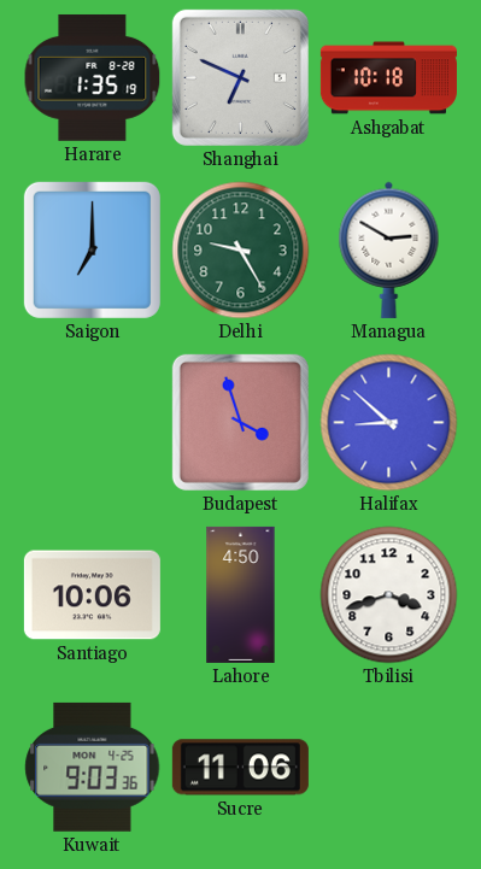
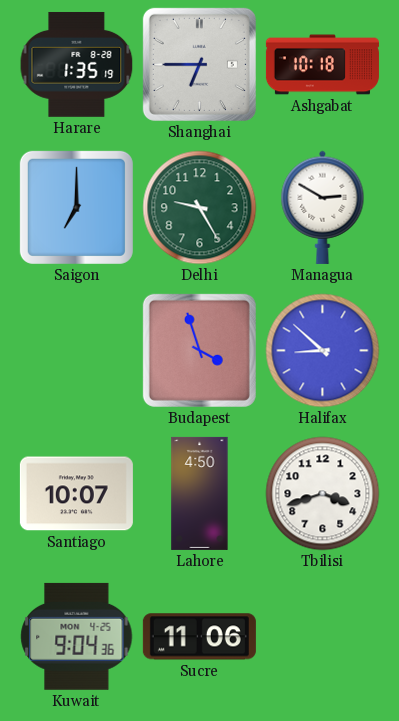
Shanghai: 6:49 -> 6:45 (199, 64)
Santiago: 10:06 -> 10:07 (76, 494)
Kuwait: 9:03 -> 9:04 (77, 636)
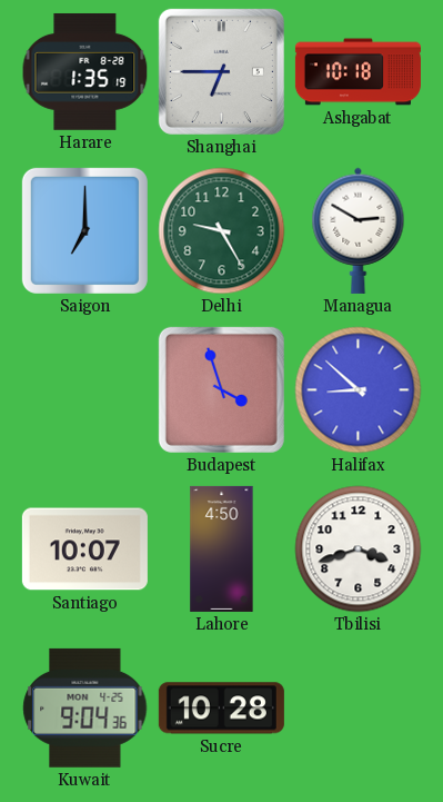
Sucre: 11:06 -> 10:28 (221, 709)
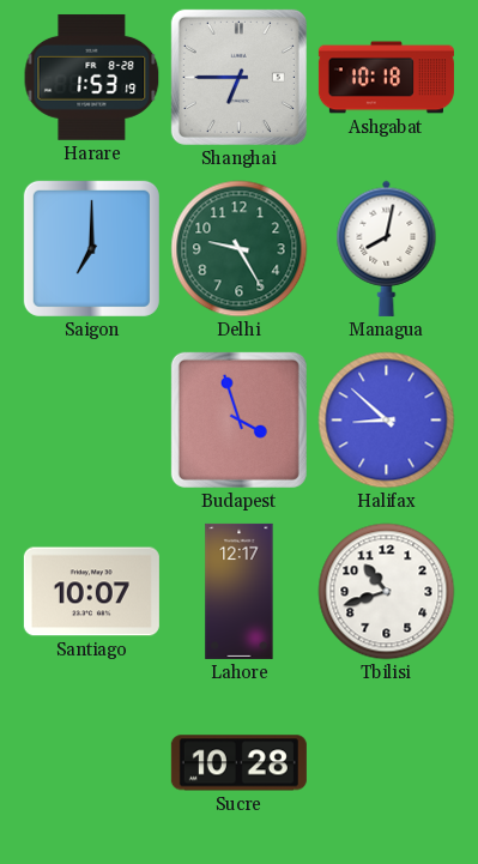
Harare: 1:35 -> 1:53 (92, 77)
Managua: 2:50 -> 8:02 (387, 248)
Lahore: 4:50 -> 12:17 (240, 591)
Tbilisi: 3:42 -> 10:42 (387, 592)
Kuwait: 9:04 -> none (85, 707)
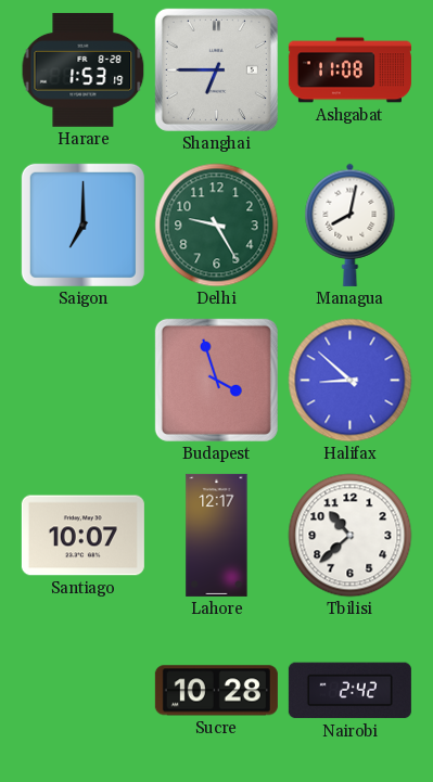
Ashgabat: 10:18 -> 11:08 (349, 70)
Tbilisi: 10:42 -> 10:38 (351, 536)
Nairobi: none -> 2:42 (349, 691)
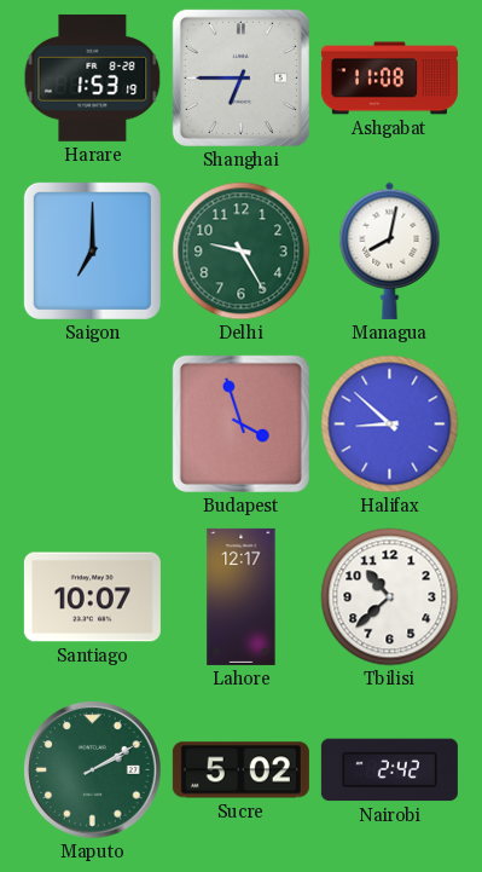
Maputo: none -> 2:10 (93, 770)
Sucre: 10:28 -> 5:02 (240, 770)
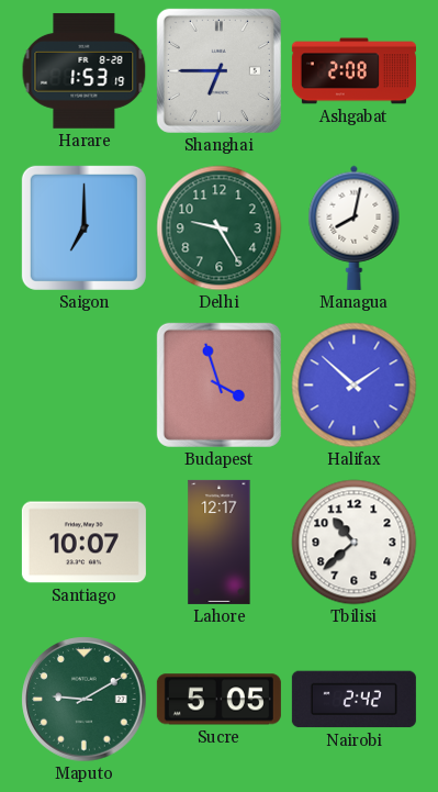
Ashgabat: 11:08 -> 2:08 (353, 71)
Halifax: 8:52 -> 1:52 (355, 386)
Maputo: 2:10 -> 9:10 (85, 700)
Sucre: 5:02 -> 5:05 (218, 700)
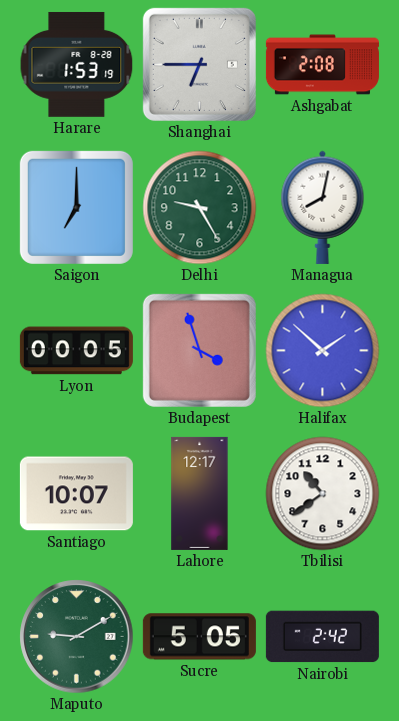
Lyon: none -> 00:05 (76, 351)
Tbilisi: 10:38 -> 10:39 (323, 494)
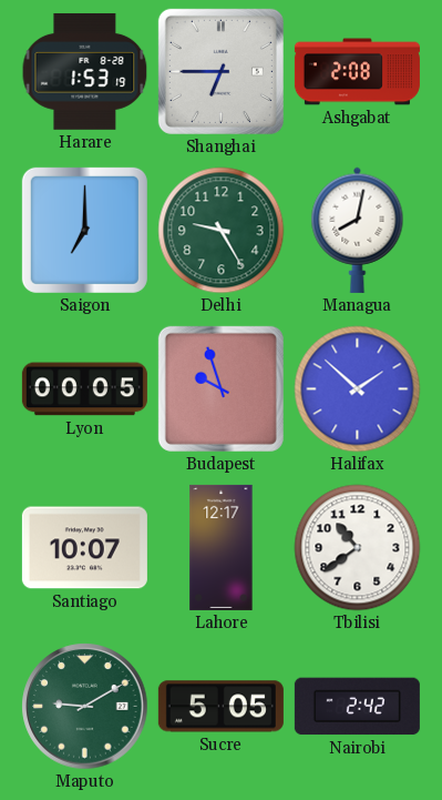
Budapest: 3:57 -> 9:57 (220, 388)
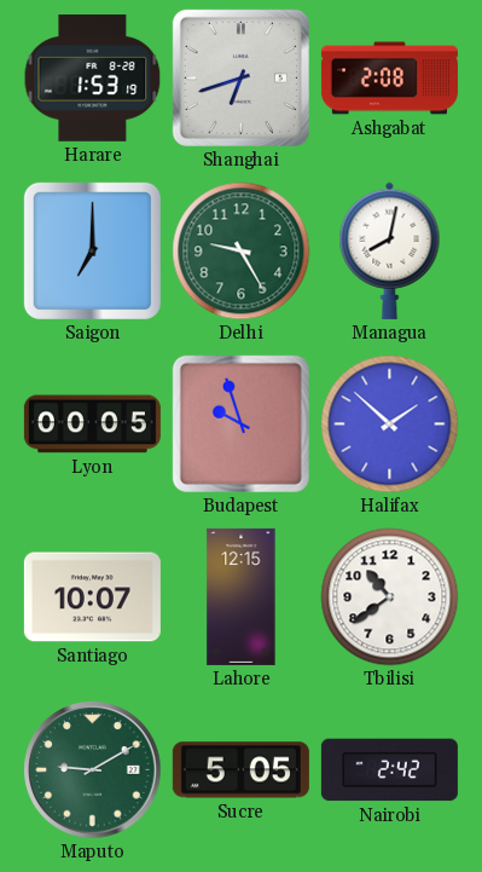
Shanghai: 6:45 -> 6:42 (240, 77)
Lahore: 12:17 -> 12:15 (242, 596)
